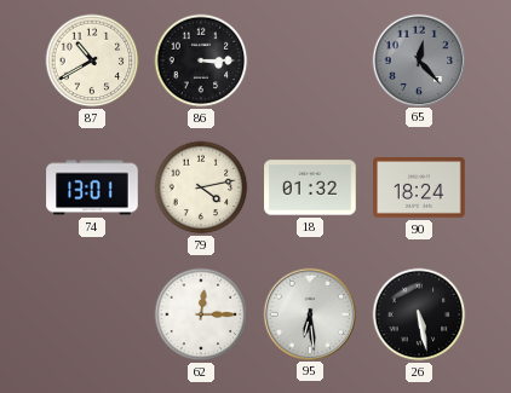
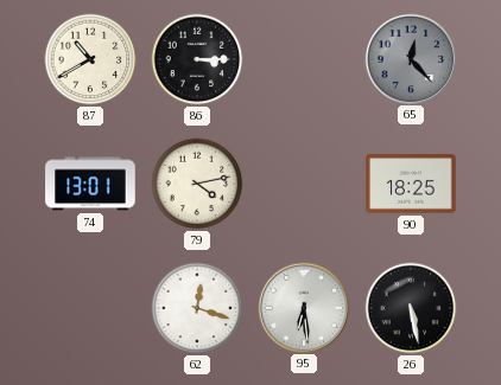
18: 01:32 -> none (310, 187)
90: 18:24 -> 18:25 (411, 185)
62: 12:15 -> 12:18 (197, 308)
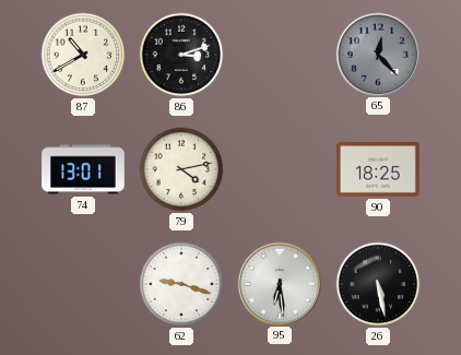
86: 3:15 -> 3:12 (181, 55)
62: 12:18 -> 9:18 (181, 284)
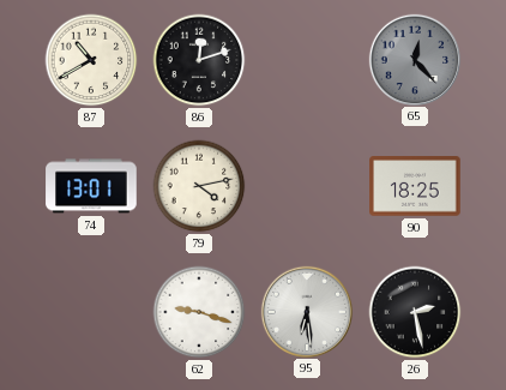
86: 3:12 -> 12:12 (199, 60)
26: 5:28 -> 2:28 (415, 312)
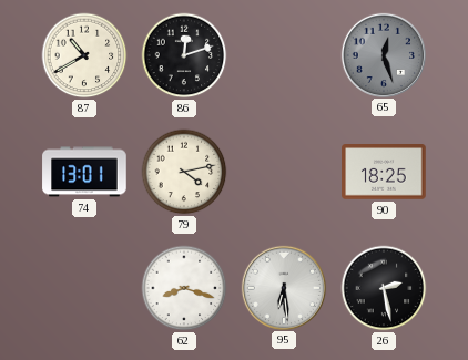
65: 12:23 -> 12:27 (383, 54)
62: 9:18 -> 8:18 (184, 288)
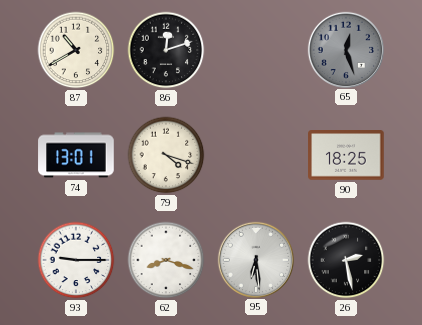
79: 4:13 -> 4:18 (166, 155)
93: none -> 9:15 (76, 260)
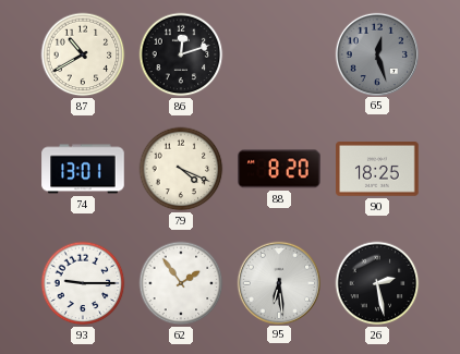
79: 4:18 -> 4:19 (181, 169)
88: none -> 8:20 (279, 169)
62: 8:18 -> 1:54 (181, 283)
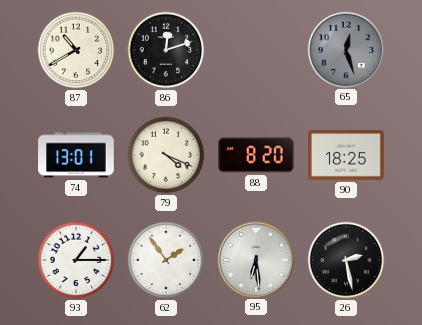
93: 9:15 -> 1:15 (76, 260)
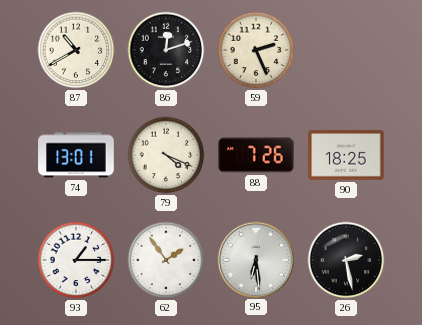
59: none -> 2:26 (256, 50)
65: 12:27 -> none (345, 49)
88: 8:20 -> 7:26 (256, 155)
